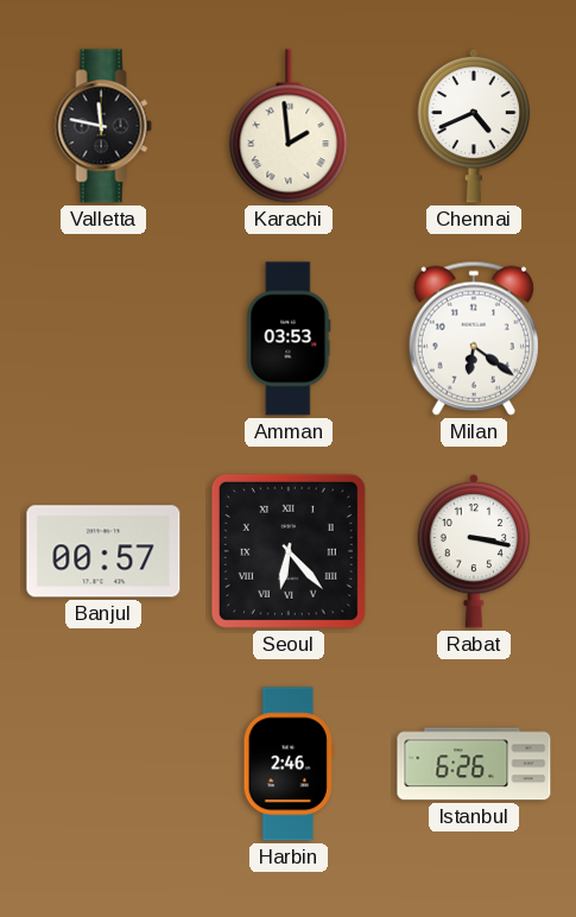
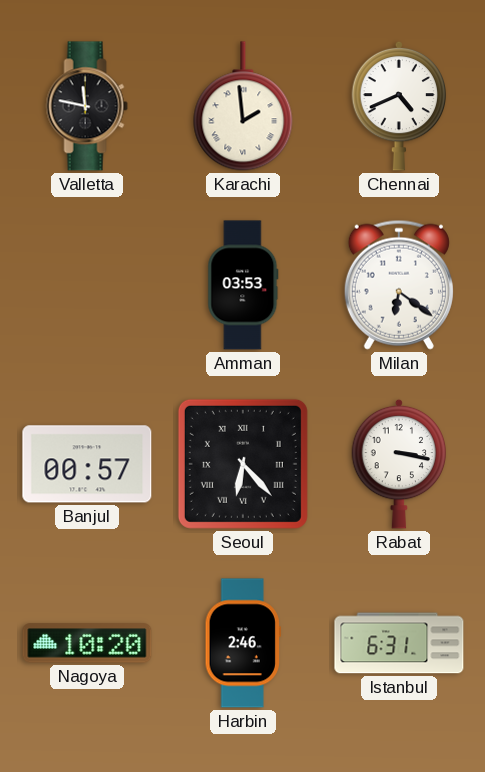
Nagoya: none -> 10:20 (87, 643)
Istanbul: 6:26 -> 6:31 (399, 643)
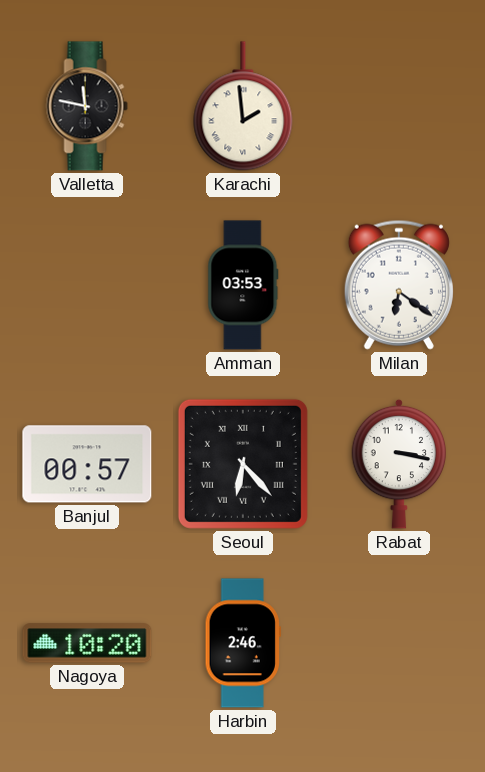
Chennai: 4:41 -> none (399, 106)
Istanbul: 6:31 -> none (399, 643)
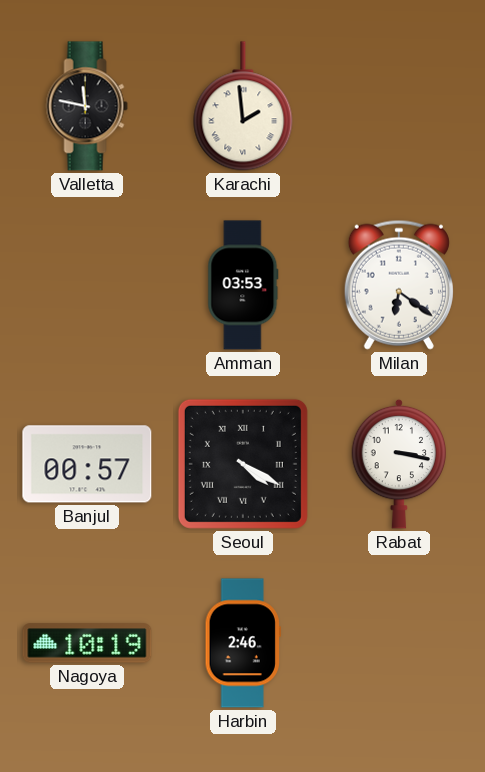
Seoul: 6:23 -> 4:20 (243, 464)
Nagoya: 10:20 -> 10:19 (87, 643)
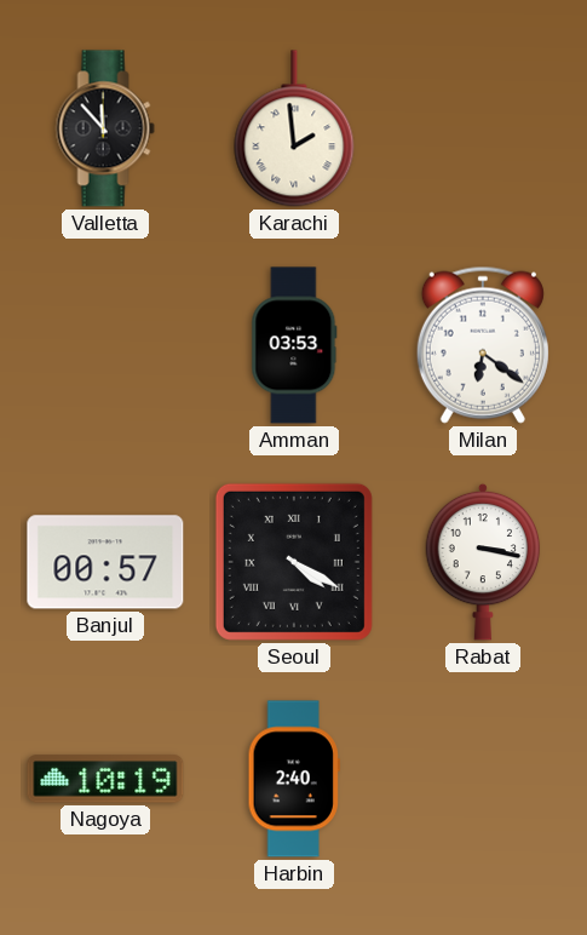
Valletta: 11:47 -> 11:53 (105, 128)
Harbin: 2:46 -> 2:40 (294, 779)
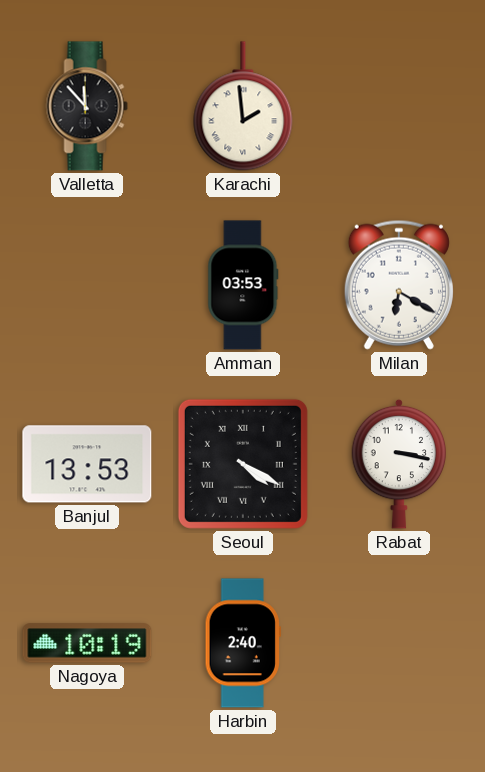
Milan: 6:21 -> 6:20 (399, 285)
Banjul: 00:57 -> 13:53 (87, 464)
